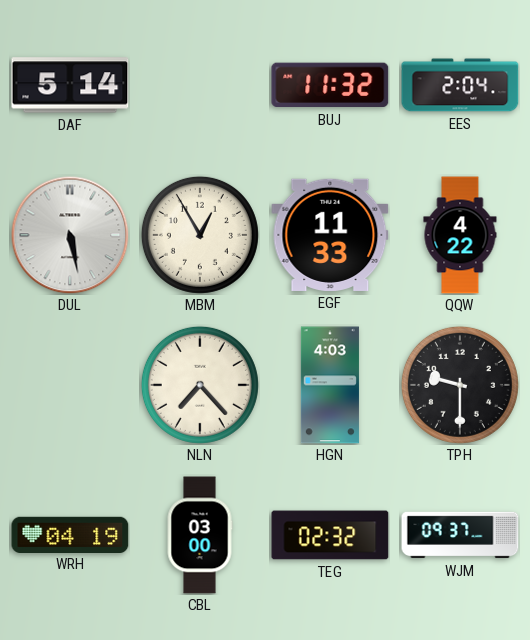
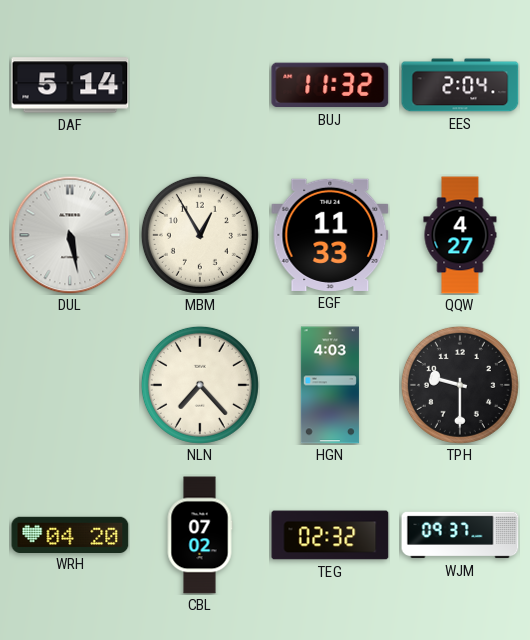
QQW: 4:22 -> 4:27 (460, 235)
WRH: 04:19 -> 04:20 (70, 534)
CBL: 03:00 -> 07:02 (200, 535)
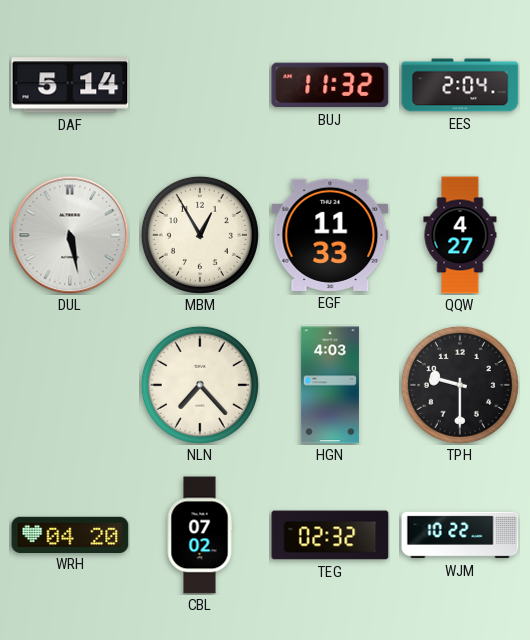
WJM: 09:37 -> 10:22 (460, 535)
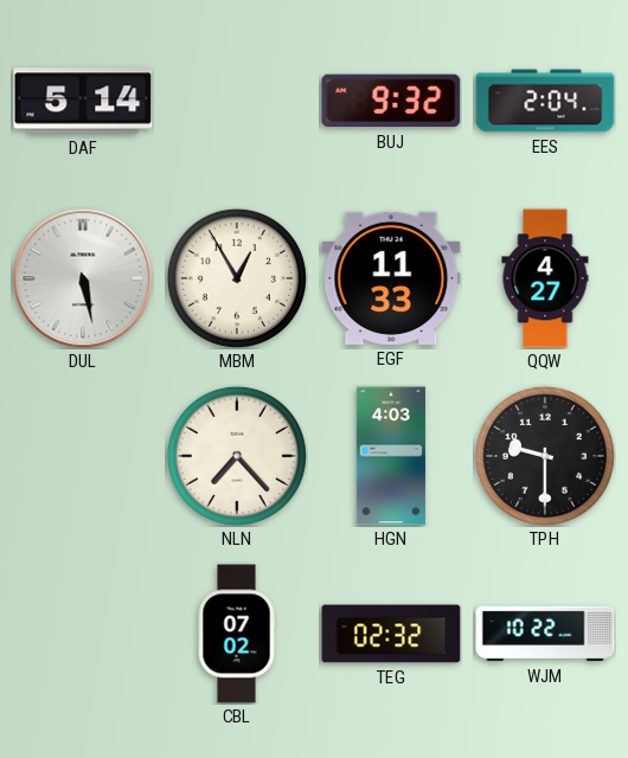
BUJ: 11:32 -> 9:32 (391, 101)
WRH: 04:20 -> none (70, 534)
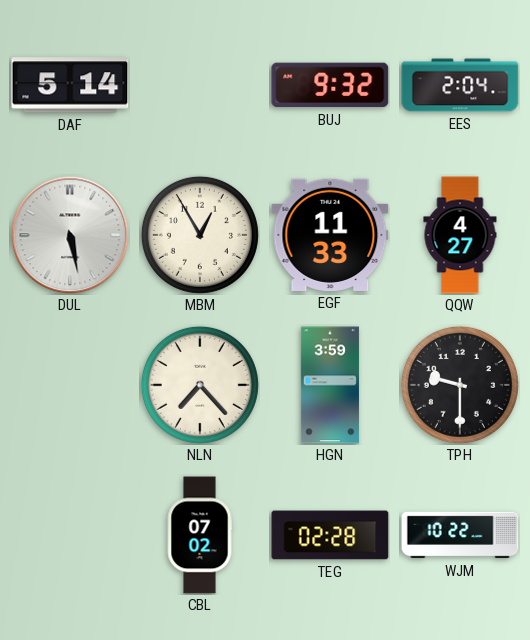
HGN: 4:03 -> 3:59 (330, 385)
TEG: 02:32 -> 02:28 (330, 535)
